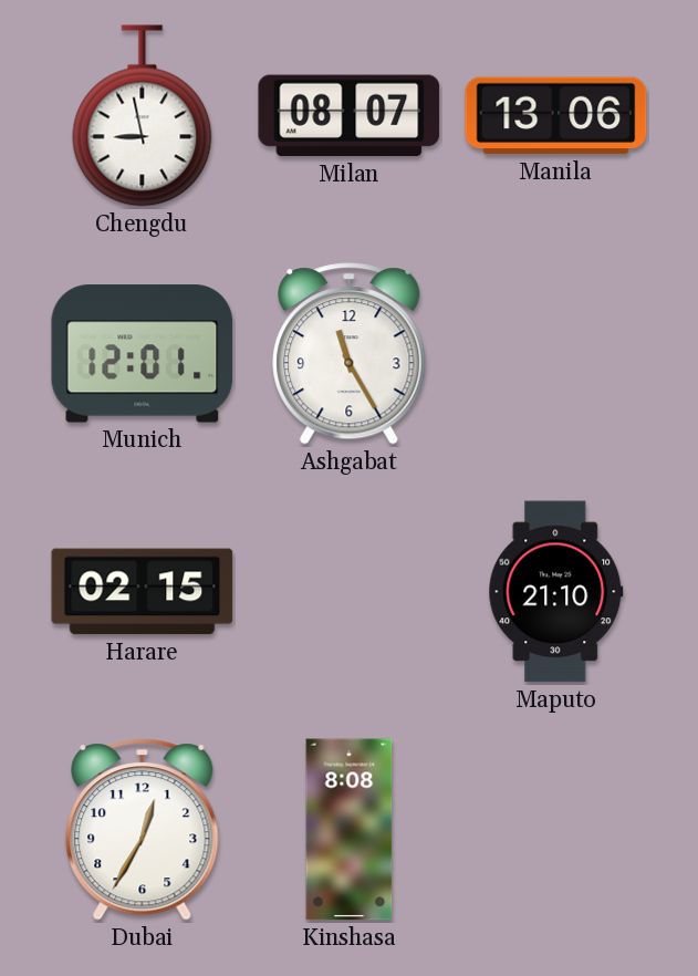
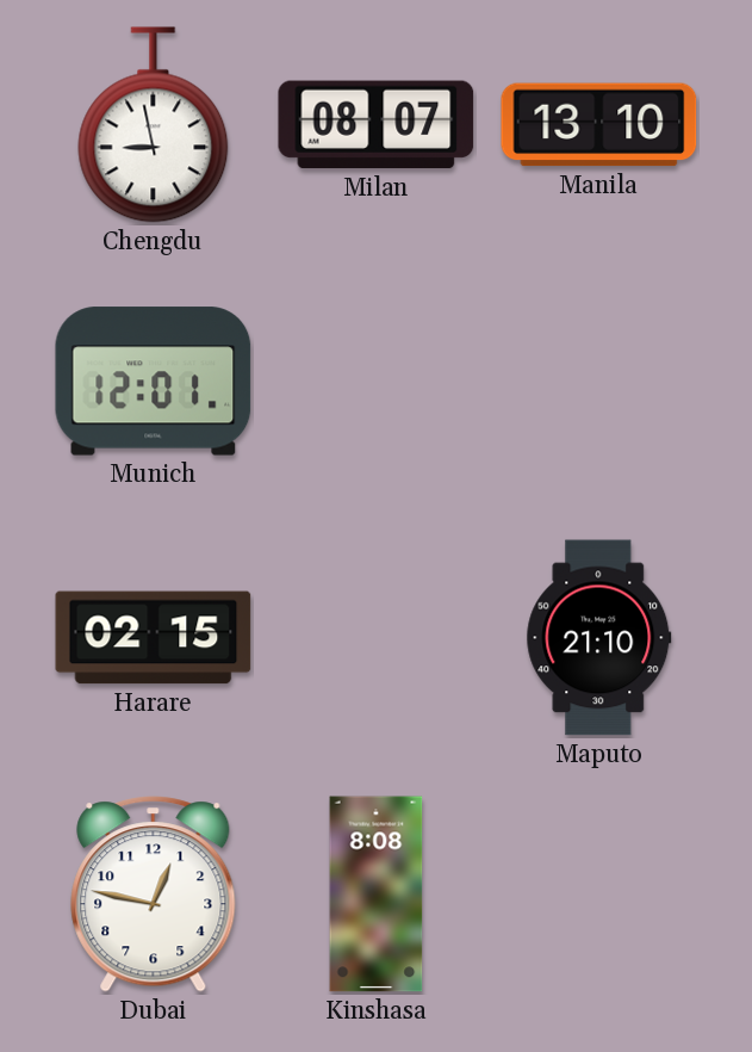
Manila: 13:06 -> 13:10 (599, 125)
Ashgabat: 11:25 -> none (350, 354)
Dubai: 12:35 -> 12:47 (154, 895)
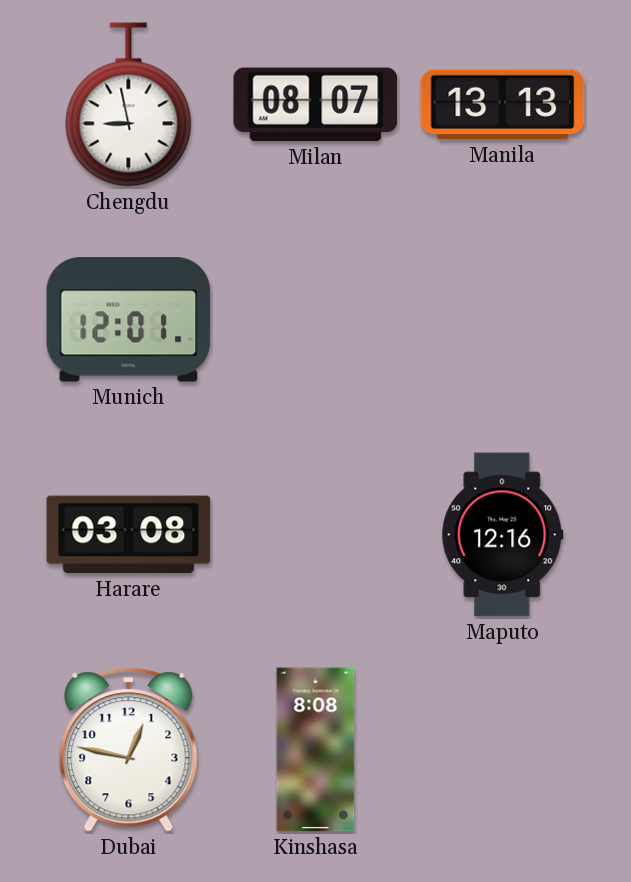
Manila: 13:10 -> 13:13 (503, 105)
Harare: 02:15 -> 03:08 (129, 535)
Maputo: 21:10 -> 12:16 (503, 535)
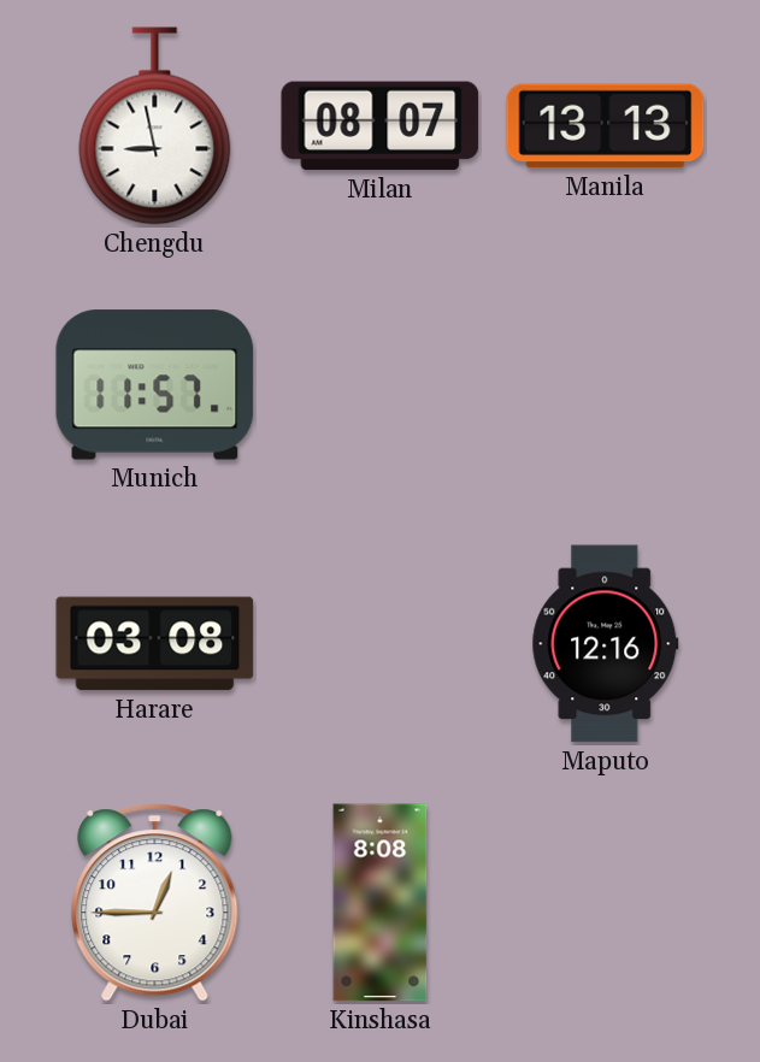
Munich: 12:01 -> 11:57 (155, 385)
Dubai: 12:47 -> 12:45 (155, 903)
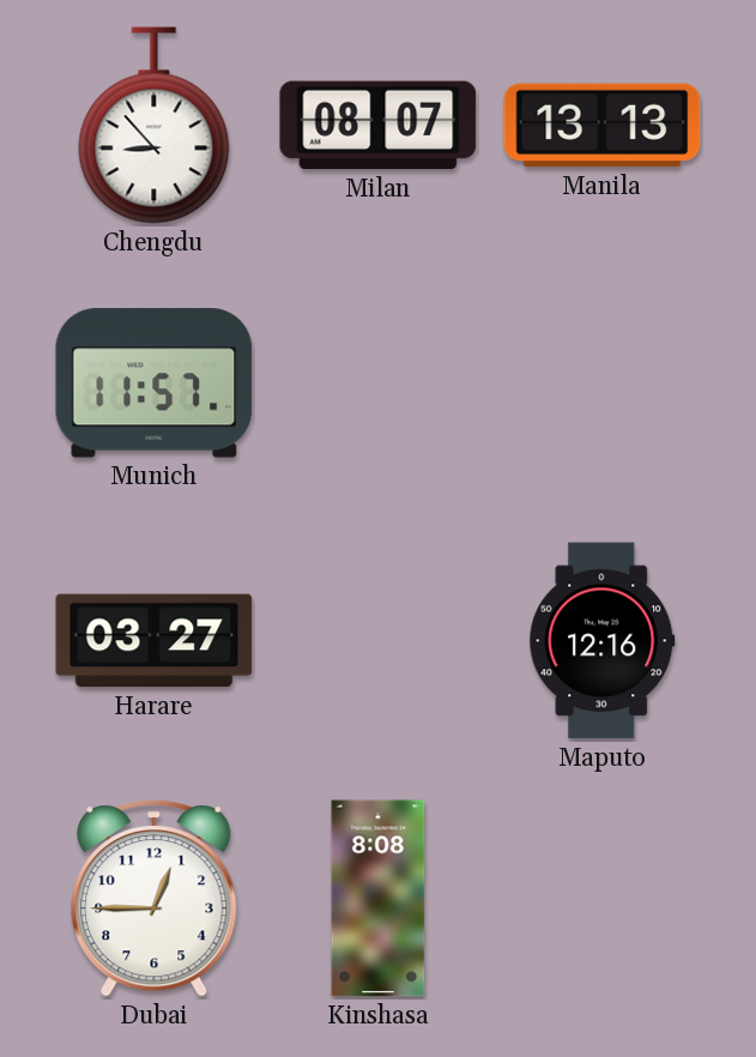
Chengdu: 8:58 -> 8:53 (155, 126)
Harare: 03:08 -> 03:27 (155, 641)
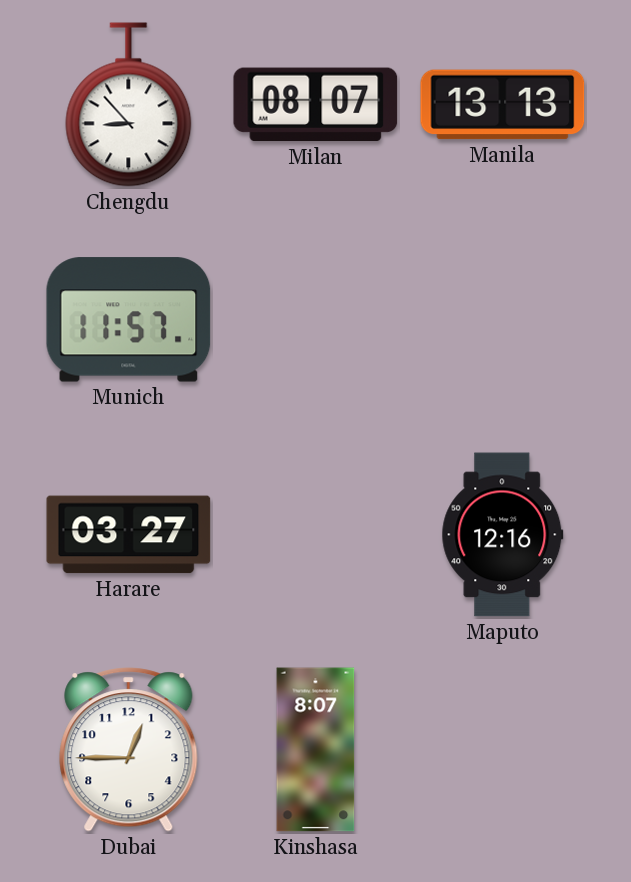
Kinshasa: 8:08 -> 8:07 (316, 750)
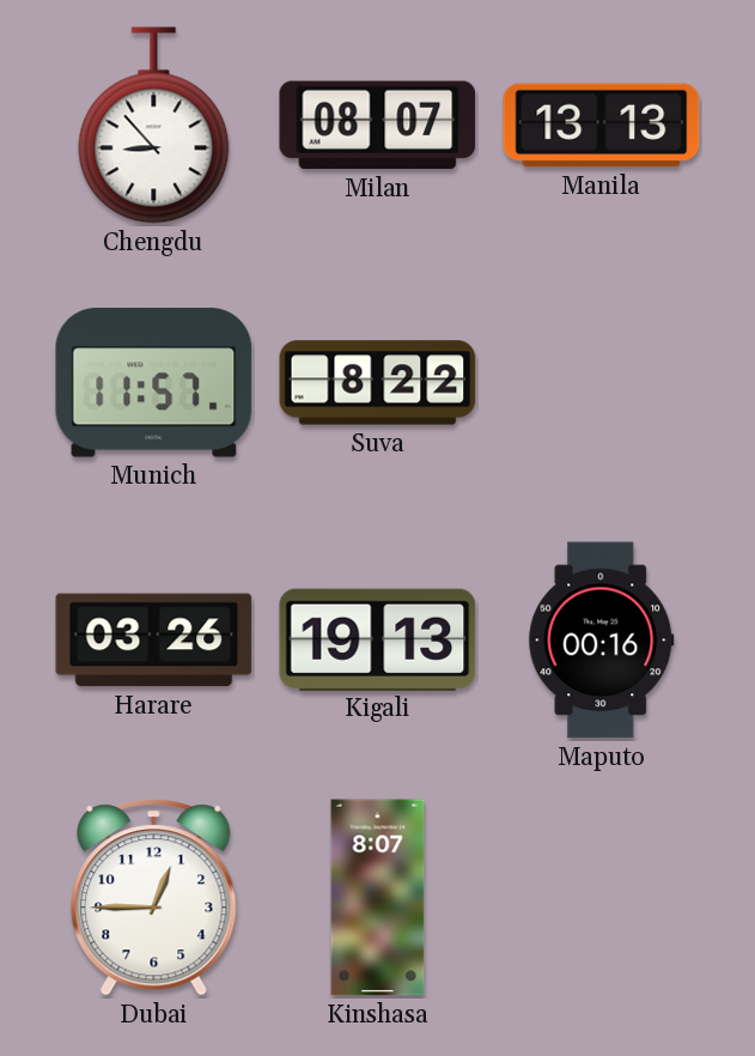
Suva: none -> 8:22 (378, 383)
Harare: 03:27 -> 03:26 (154, 641)
Kigali: none -> 19:13 (378, 639)
Maputo: 12:16 -> 00:16 (602, 641)
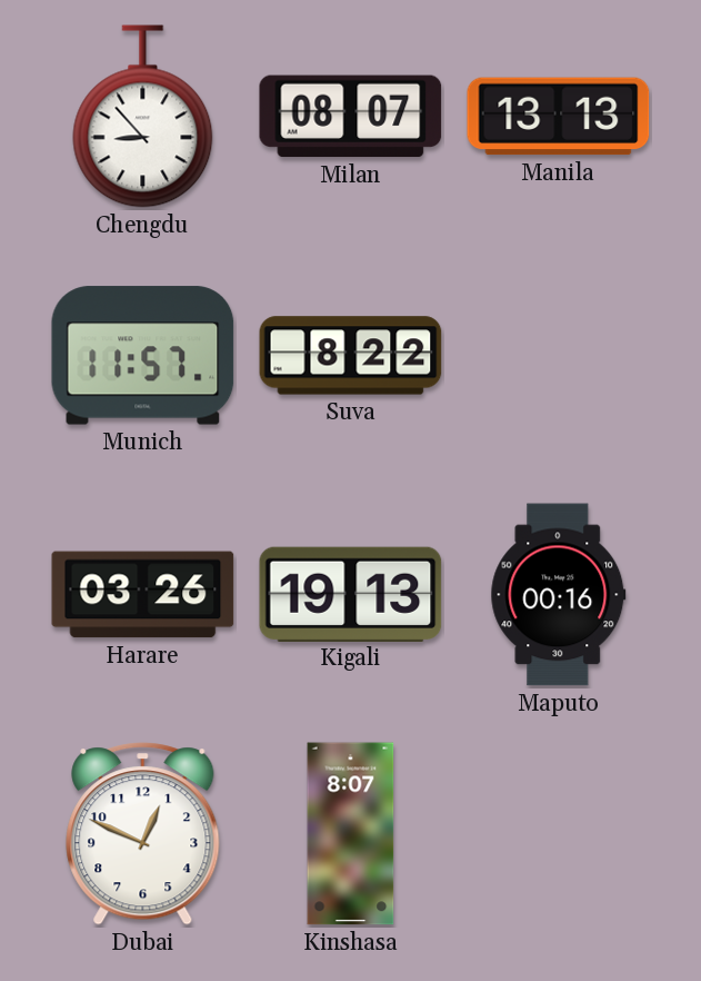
Dubai: 12:45 -> 12:49 (143, 834)
